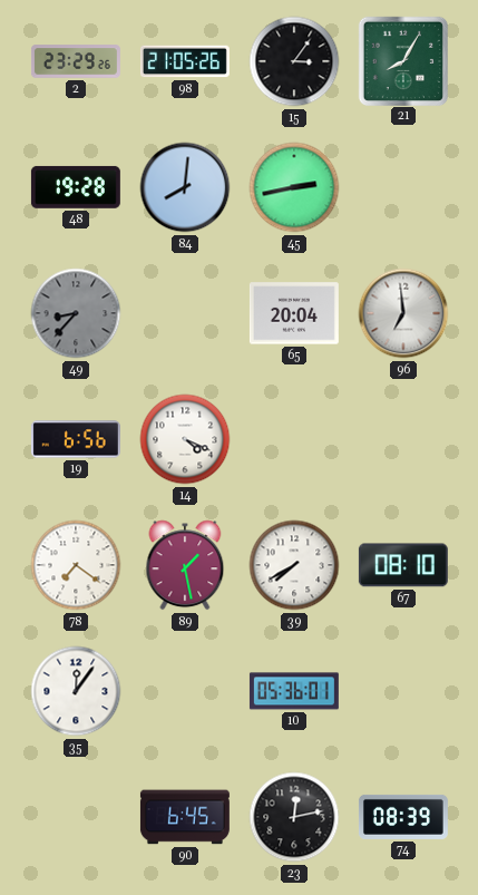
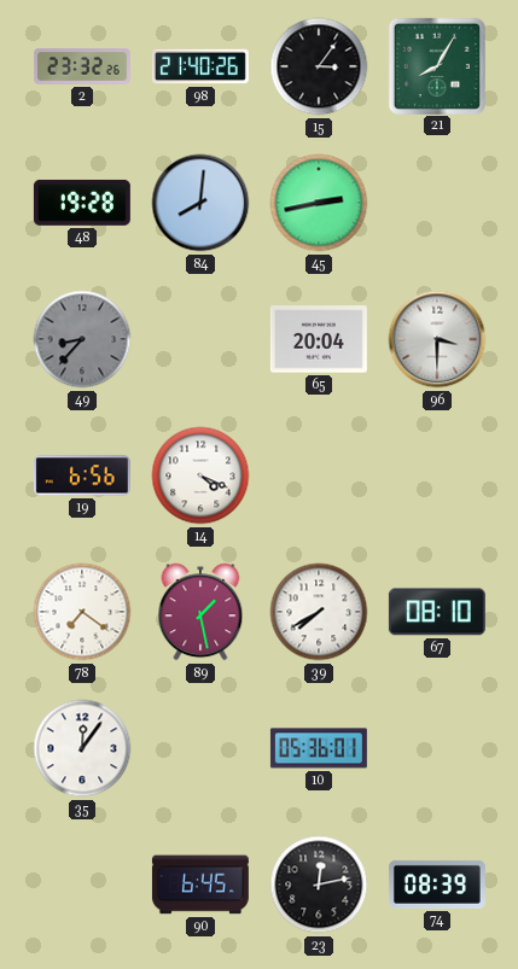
2: 23:29 -> 23:32 (82, 66)
98: 21:05 -> 21:40 (200, 66)
96: 6:59 -> 3:30 (437, 339)
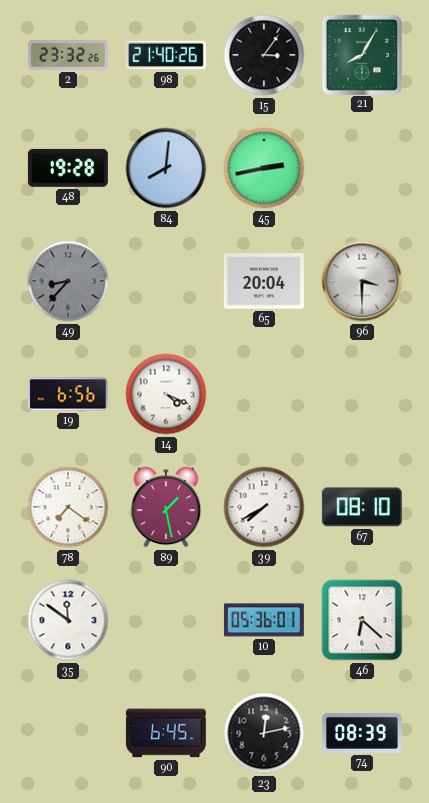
35: 12:06 -> 11:51 (68, 620)
46: none -> 6:22 (362, 620)
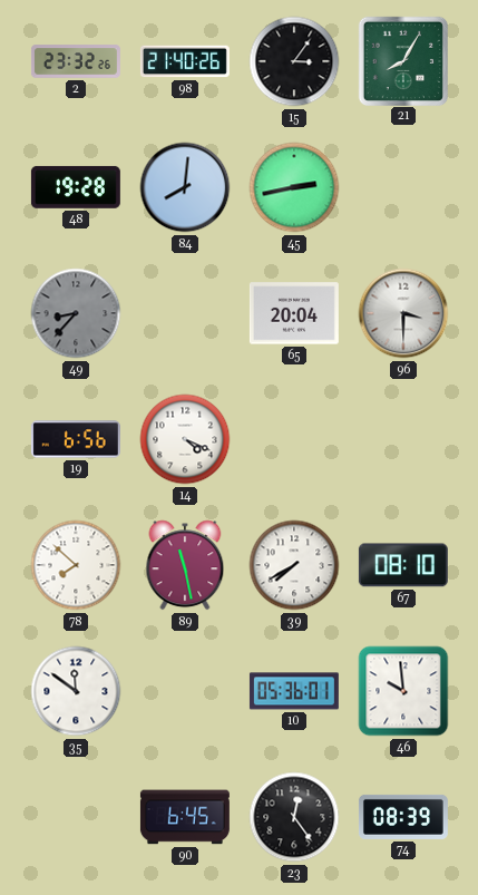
78: 7:21 -> 7:52 (76, 565)
89: 1:28 -> 11:28 (185, 565)
46: 6:22 -> 9:59 (403, 691)
23: 12:13 -> 12:24 (294, 817)
